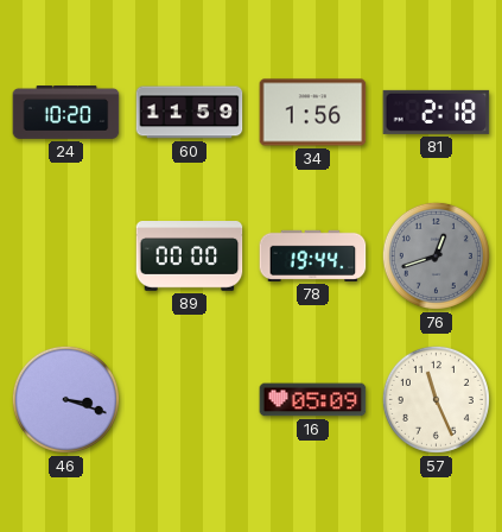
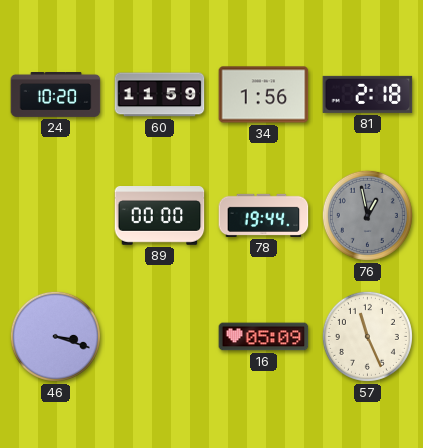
76: 12:42 -> 12:58 (367, 215)
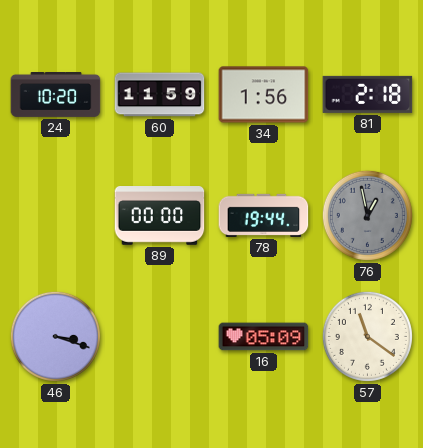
57: 11:26 -> 11:21 (367, 336)
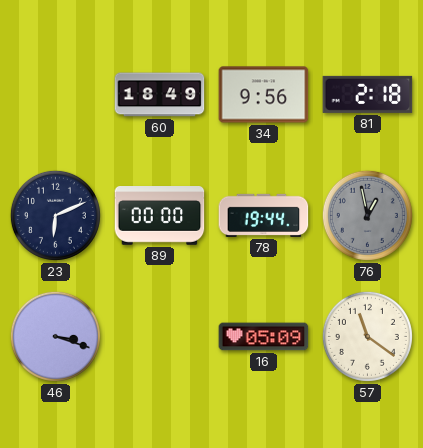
24: 10:20 -> none (56, 95)
60: 11:59 -> 18:49 (160, 95)
34: 1:56 -> 9:56 (264, 95)
23: none -> 6:11 (55, 215)
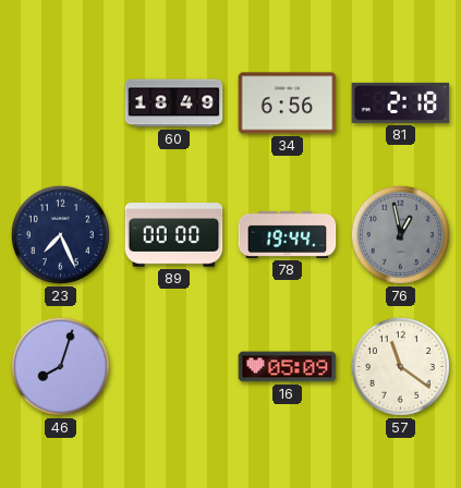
34: 9:56 -> 6:56 (288, 103)
23: 6:11 -> 7:26 (60, 234)
46: 3:18 -> 8:03 (60, 366)
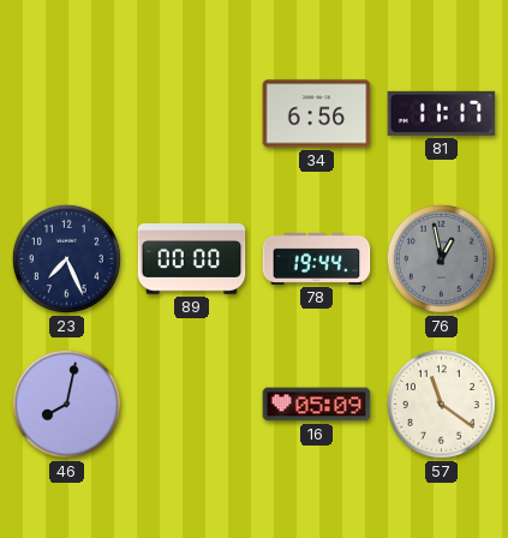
60: 18:49 -> none (174, 103)
81: 2:18 -> 11:17 (442, 113)
46: 8:03 -> 8:02 (66, 403)
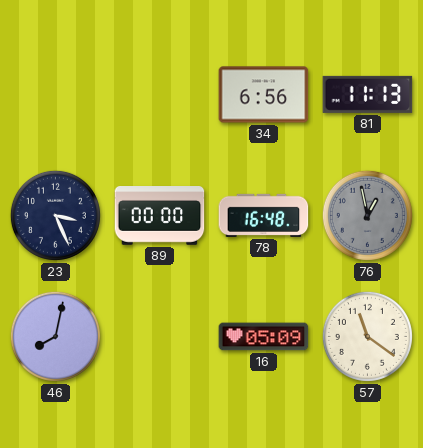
81: 11:17 -> 11:13 (368, 94)
23: 7:26 -> 3:26 (55, 215)
78: 19:44 -> 16:48 (264, 215)
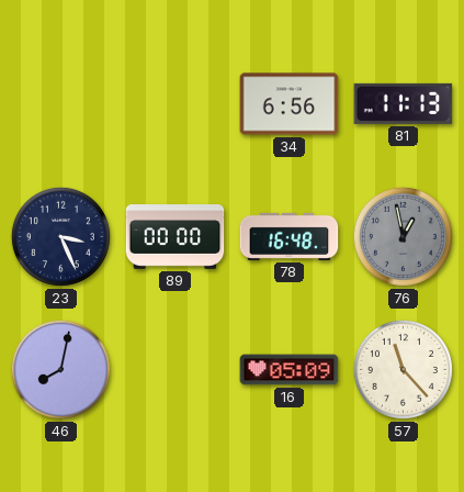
57: 11:21 -> 11:23 (403, 369)
